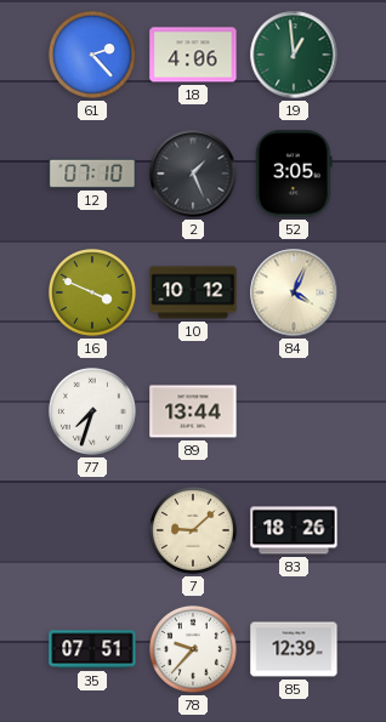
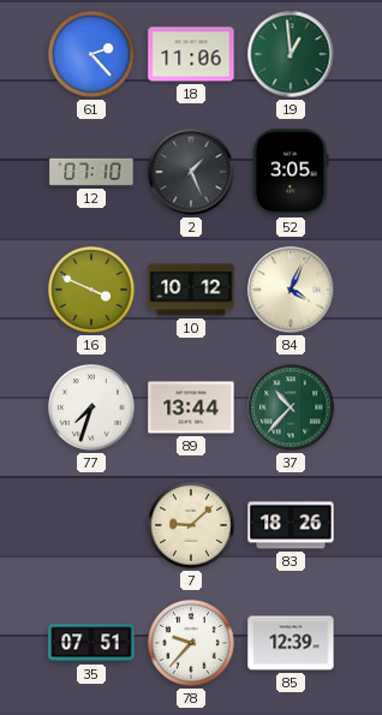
18: 4:06 -> 11:06 (191, 54)
37: none -> 10:37 (291, 407)
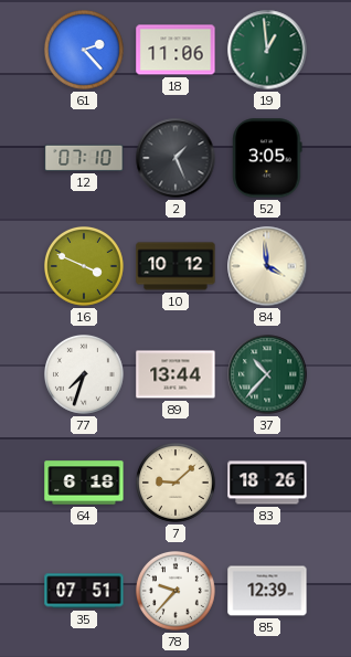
84: 4:04 -> 3:59 (267, 266)
64: none -> 6:18 (84, 483)
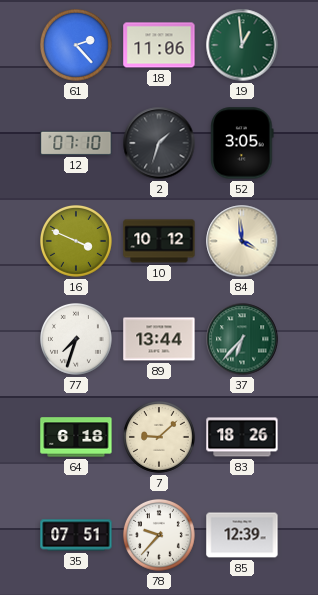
2: 1:26 -> 1:33 (159, 143)
37: 10:37 -> 6:37 (242, 339)
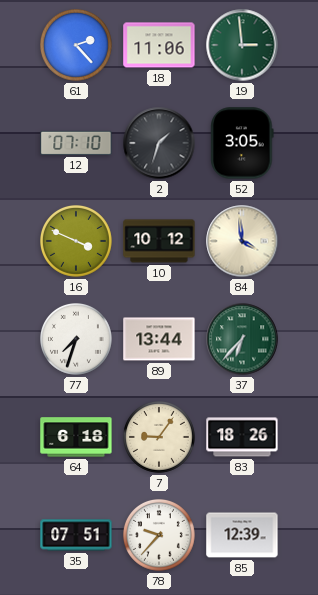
19: 12:59 -> 2:59 (242, 45)
7: 9:08 -> 9:06 (160, 438)
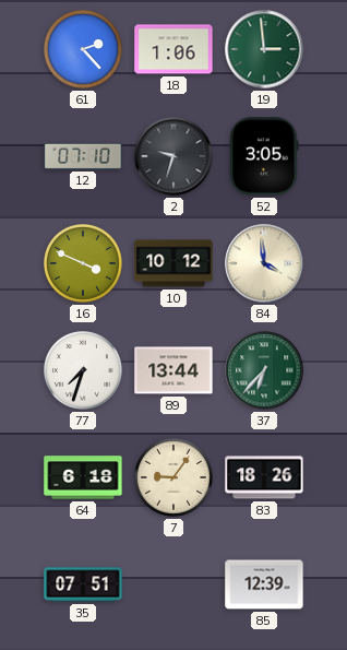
18: 11:06 -> 1:06 (174, 49)
2: 1:33 -> 9:33 (174, 156)
78: 9:37 -> none (160, 536)
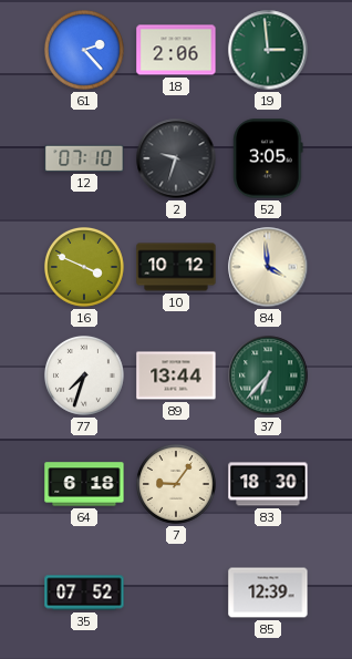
18: 1:06 -> 2:06 (176, 50)
83: 18:26 -> 18:30 (268, 484)
35: 07:51 -> 07:52 (84, 593)
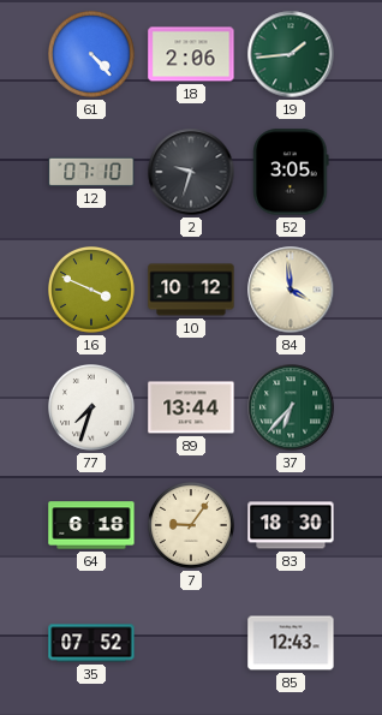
61: 2:23 -> 4:23 (92, 55)
19: 2:59 -> 1:44 (291, 54)
85: 12:39 -> 12:43 (291, 643)
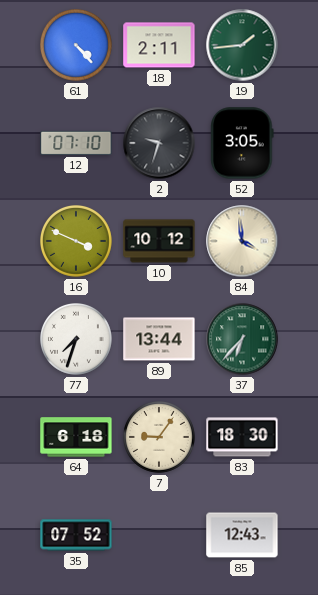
18: 2:06 -> 2:11 (159, 45)
